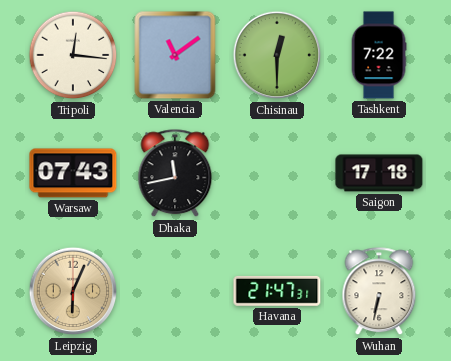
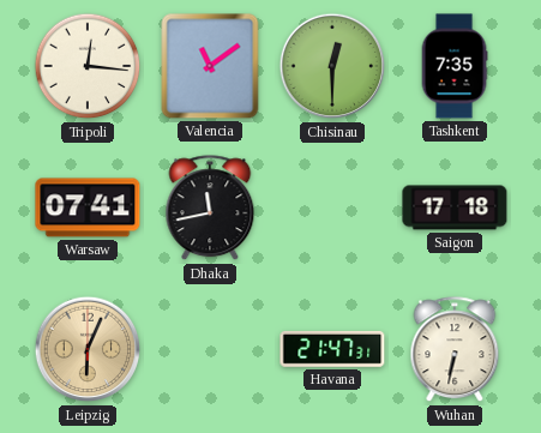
Tashkent: 7:22 -> 7:35 (455, 66)
Warsaw: 07:43 -> 07:41 (88, 208)
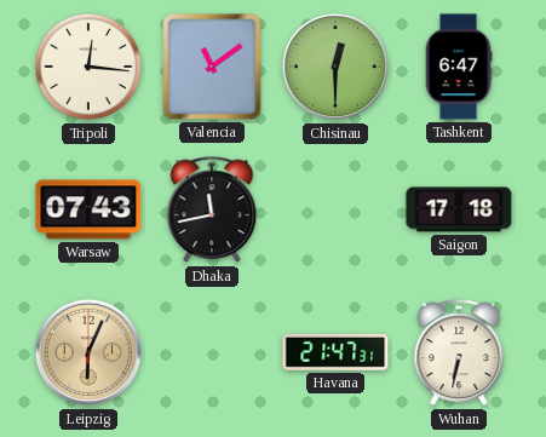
Tashkent: 7:35 -> 6:47 (459, 67)
Warsaw: 07:41 -> 07:43 (88, 209)
